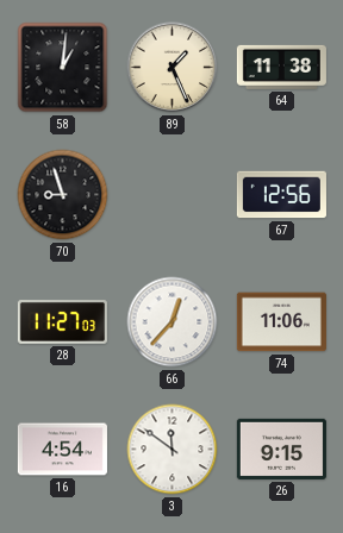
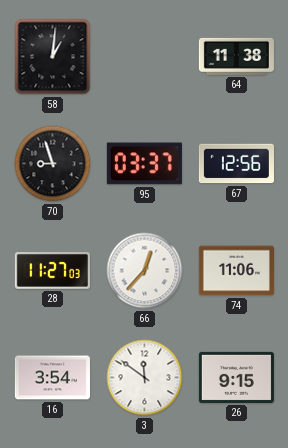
89: 1:26 -> none (173, 68)
95: none -> 03:37 (144, 164)
16: 4:54 -> 3:54 (52, 378)
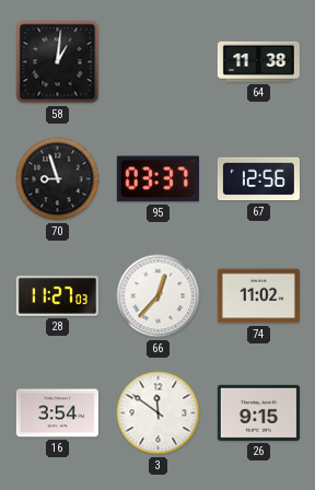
74: 11:06 -> 11:02 (258, 296)
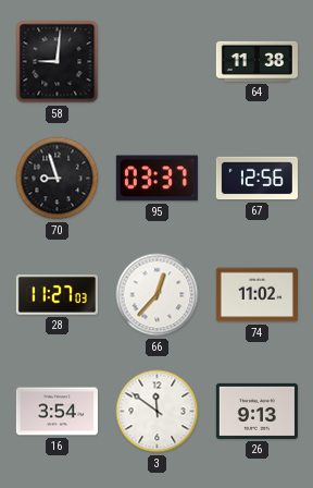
58: 1:01 -> 9:01 (58, 62)
26: 9:15 -> 9:13 (256, 411)
